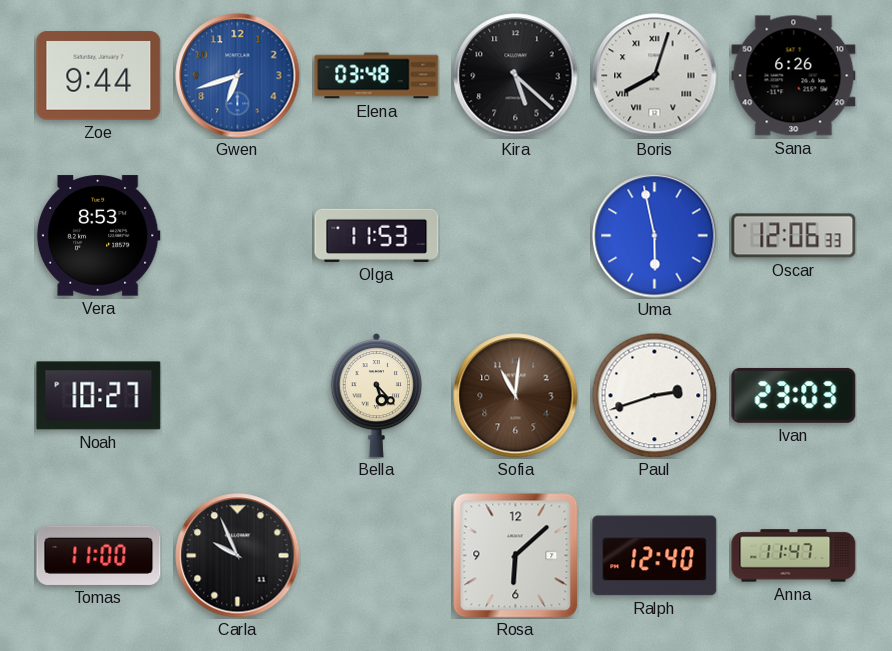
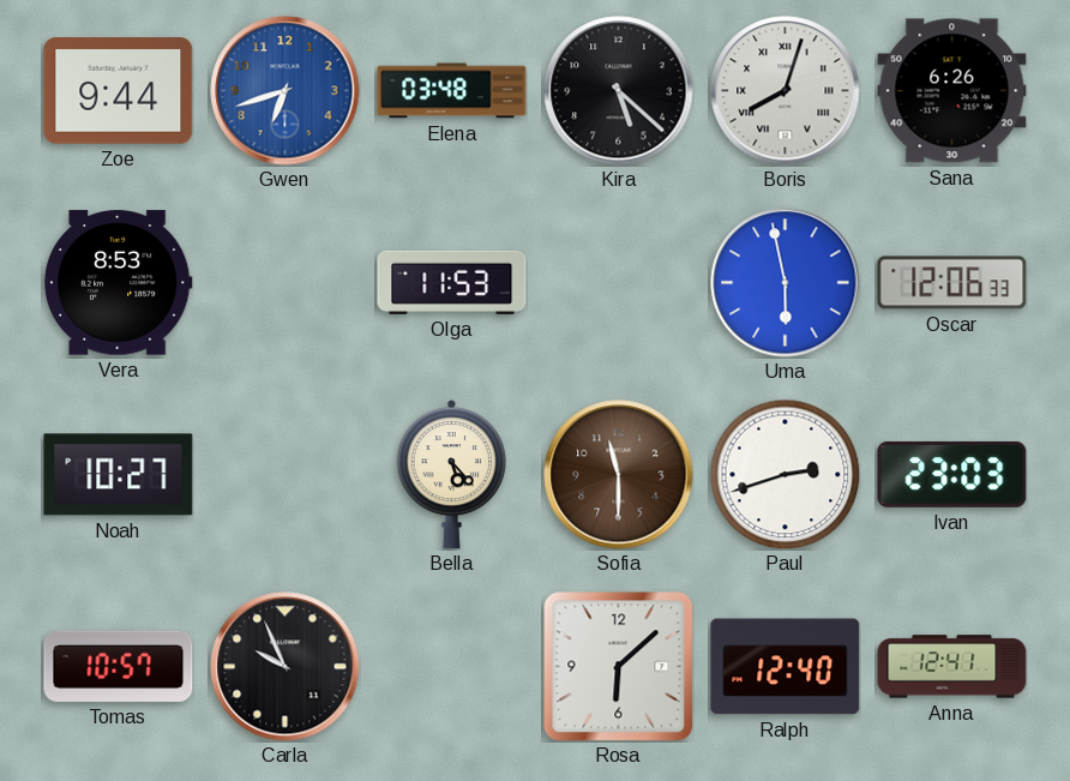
Sofia: 11:01 -> 11:30 (619, 475)
Tomas: 11:00 -> 10:57 (119, 666)
Anna: 11:47 -> 12:41 (952, 667)
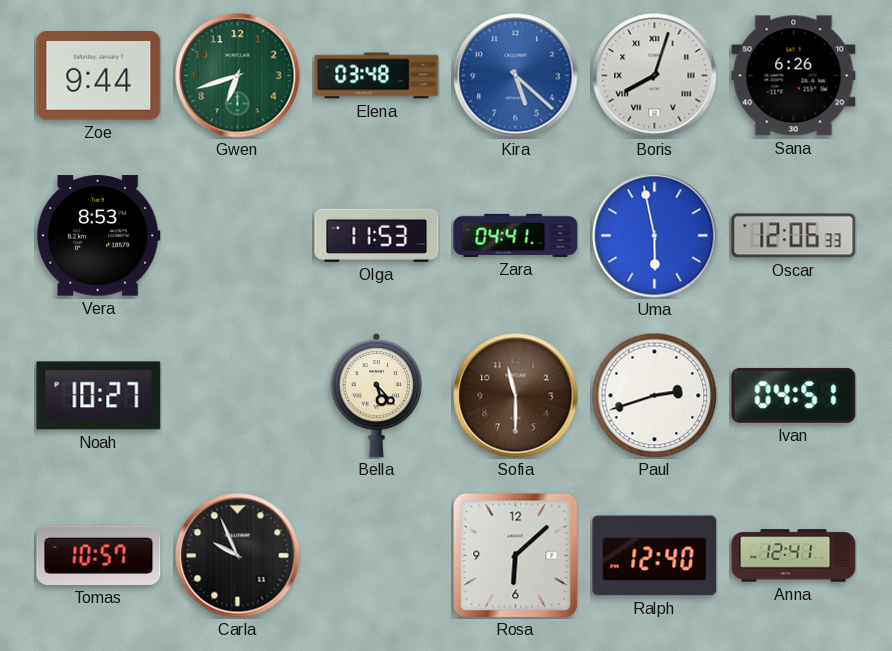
Gwen dial: blue -> green (238, 76)
Kira dial: black -> blue (516, 76)
Zara: none -> 04:41 (516, 235)
Ivan: 23:03 -> 04:51 (794, 395)
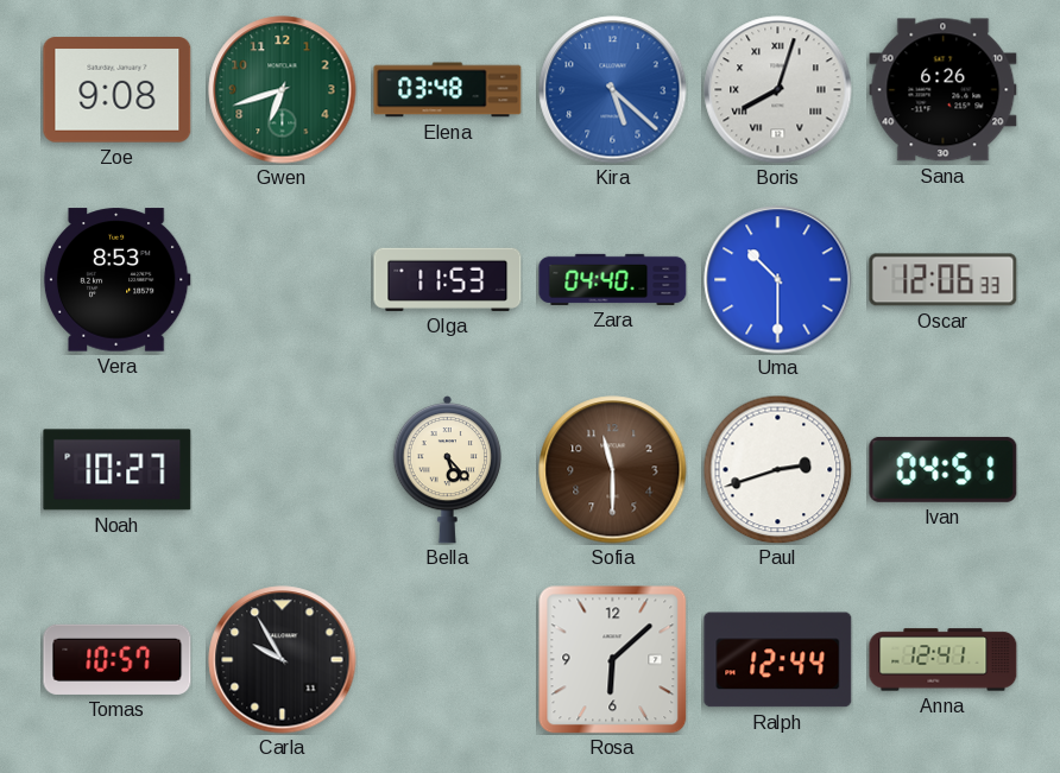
Zoe: 9:44 -> 9:08 (118, 90)
Zara: 04:41 -> 04:40 (613, 279)
Uma: 5:58 -> 10:30 (778, 280)
Carla: 9:56 -> 9:55 (283, 660)
Ralph: 12:40 -> 12:44 (778, 660)
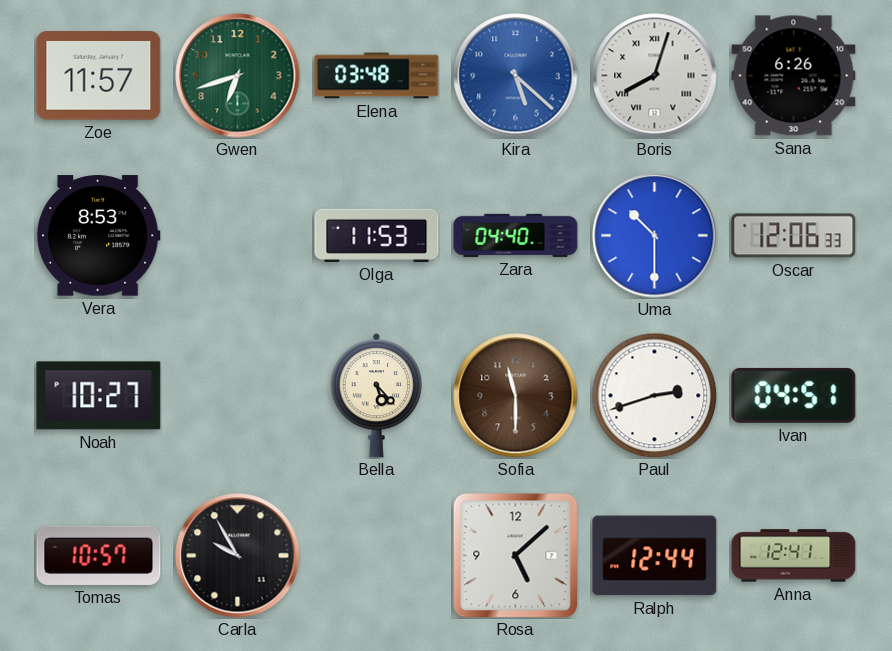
Zoe: 9:08 -> 11:57 (99, 76)
Rosa: 6:08 -> 5:08 (515, 555)
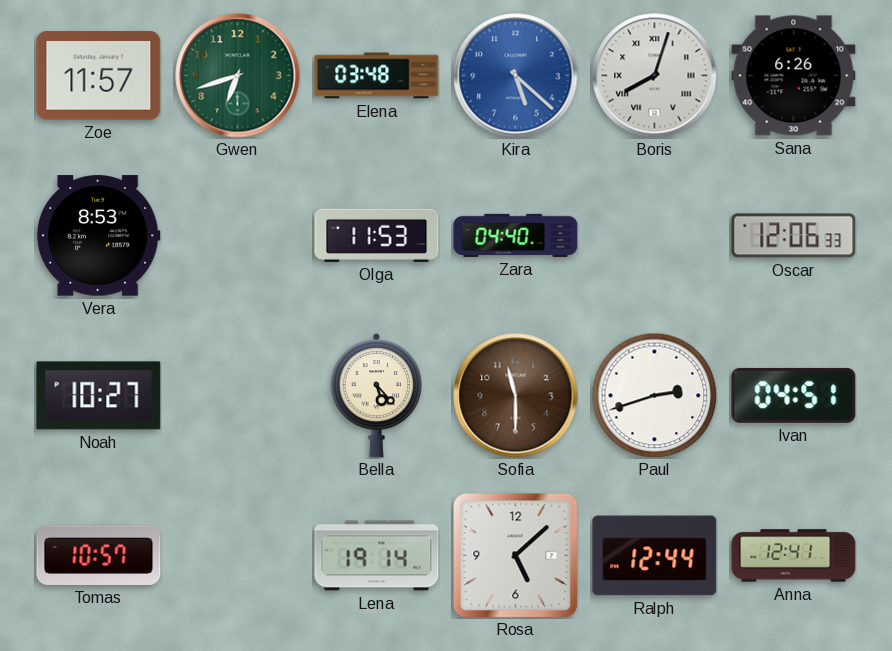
Uma: 10:30 -> none (655, 236)
Carla: 9:55 -> none (238, 556)
Lena: none -> 19:14 (377, 556)
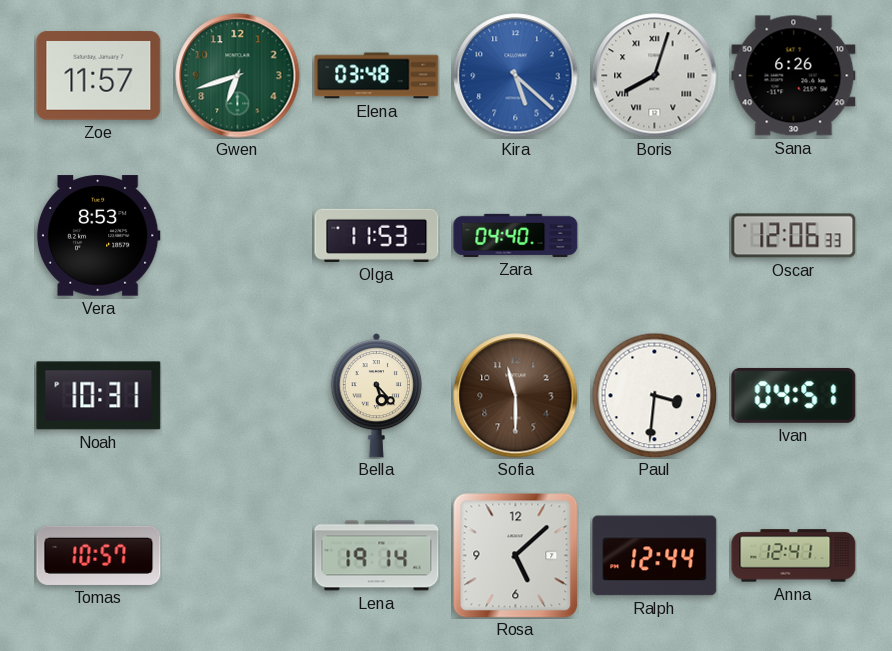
Noah: 10:27 -> 10:31 (99, 396)
Paul: 2:42 -> 3:31 (654, 395)
